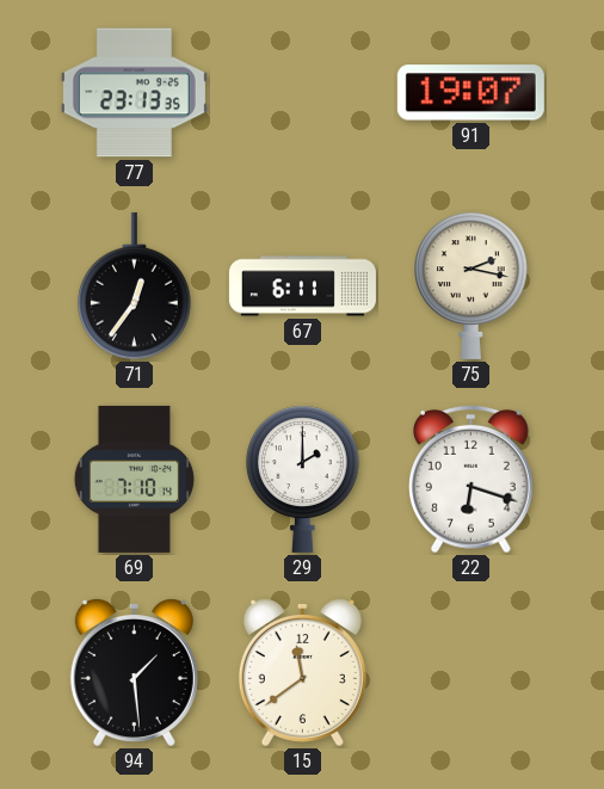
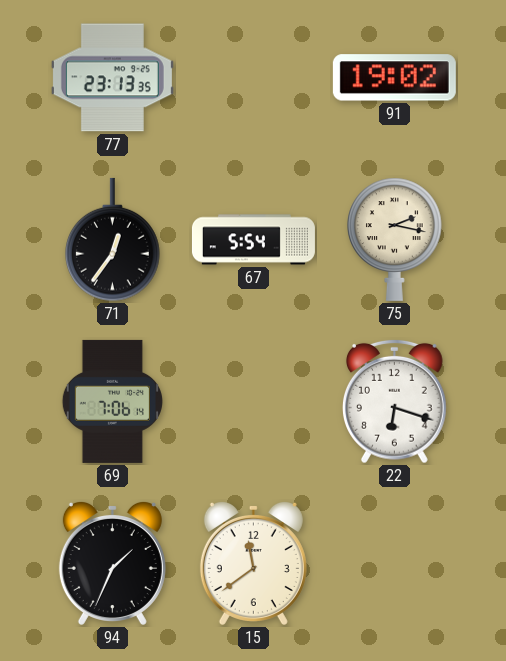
91: 19:07 -> 19:02 (394, 78)
67: 6:11 -> 5:54 (253, 240)
69: 7:10 -> 7:06 (112, 401)
29: 2:00 -> none (303, 479)
94: 1:29 -> 1:34 (112, 563)
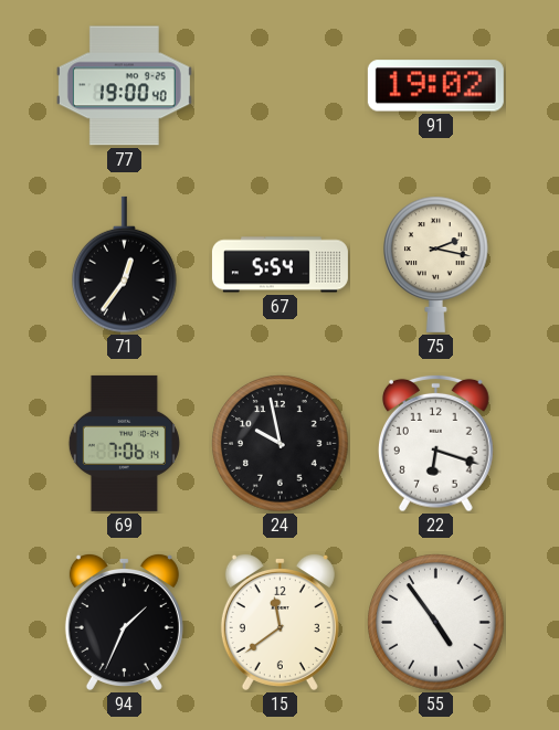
77: 23:13 -> 19:00 (124, 86)
24: none -> 9:58 (281, 444)
55: none -> 4:54 (436, 623)
